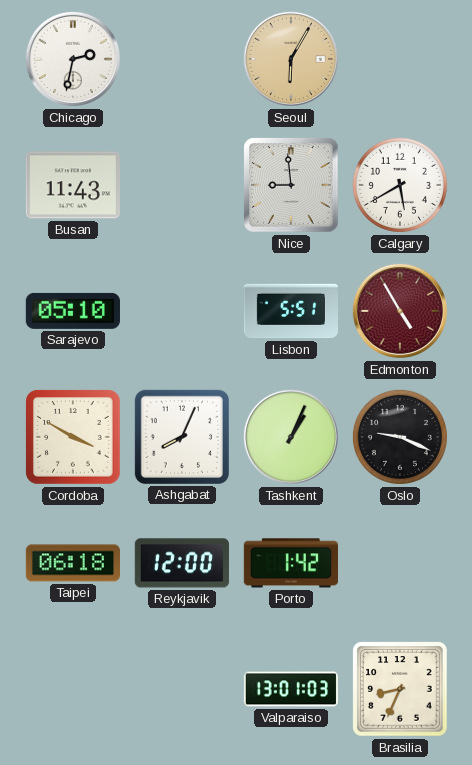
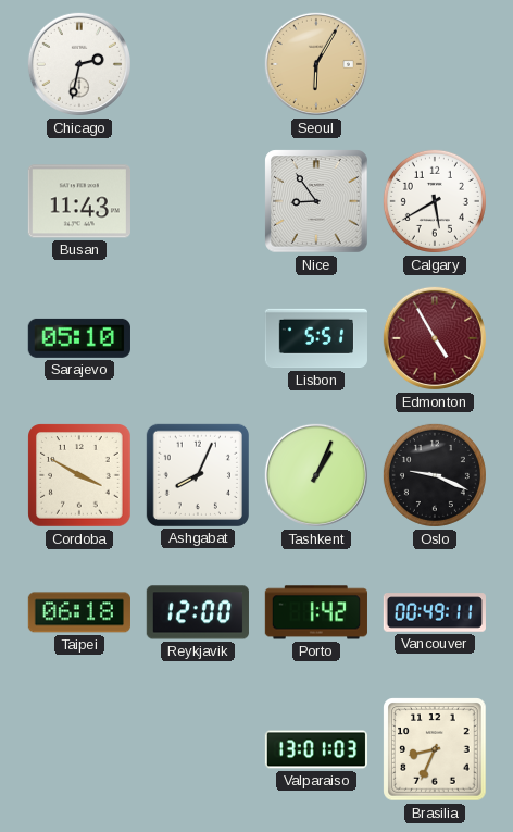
Nice: 8:59 -> 8:54 (316, 201)
Vancouver: none -> 00:49 (435, 612)
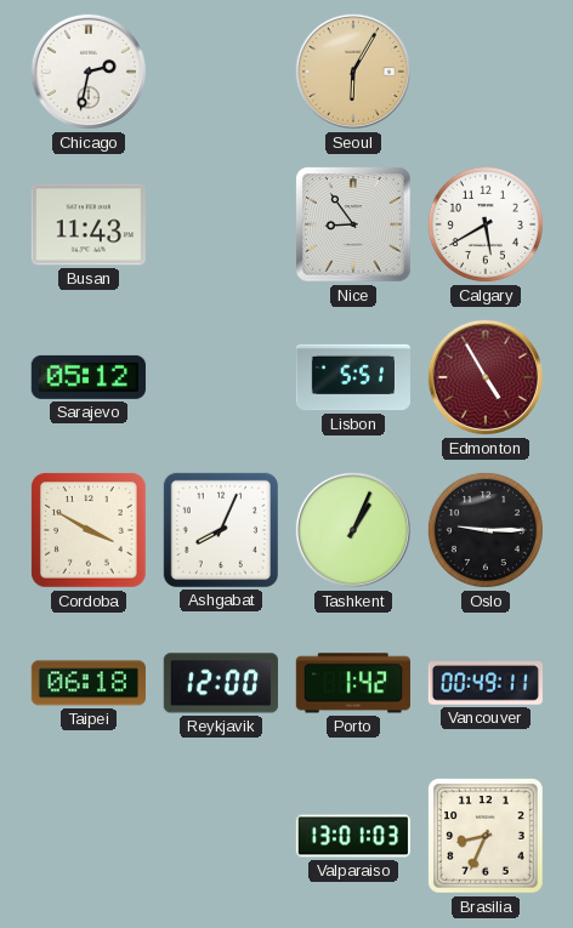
Sarajevo: 05:10 -> 05:12 (89, 377)
Oslo: 9:19 -> 9:15 (486, 530)
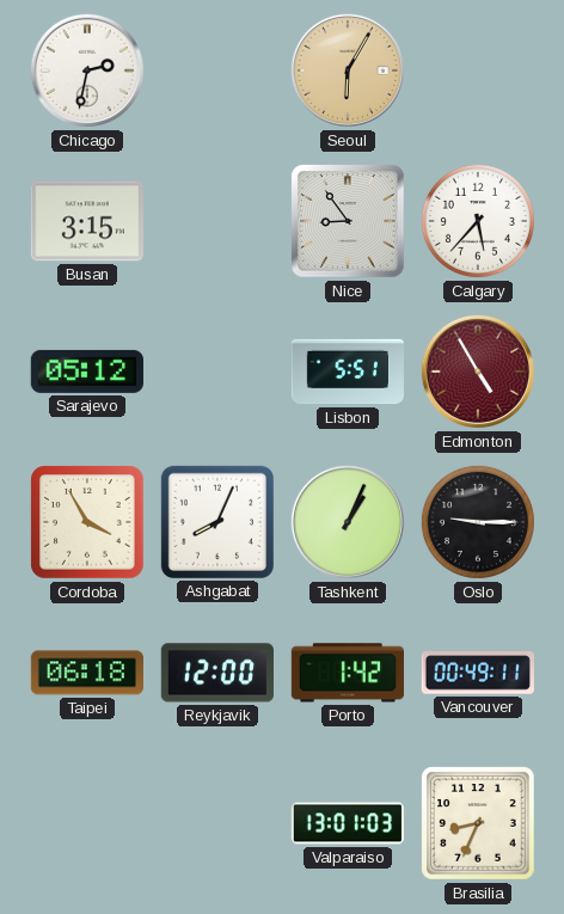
Busan: 11:43 -> 3:15 (87, 221)
Calgary: 5:40 -> 5:37 (478, 221)
Cordoba: 3:50 -> 3:55 (87, 522)
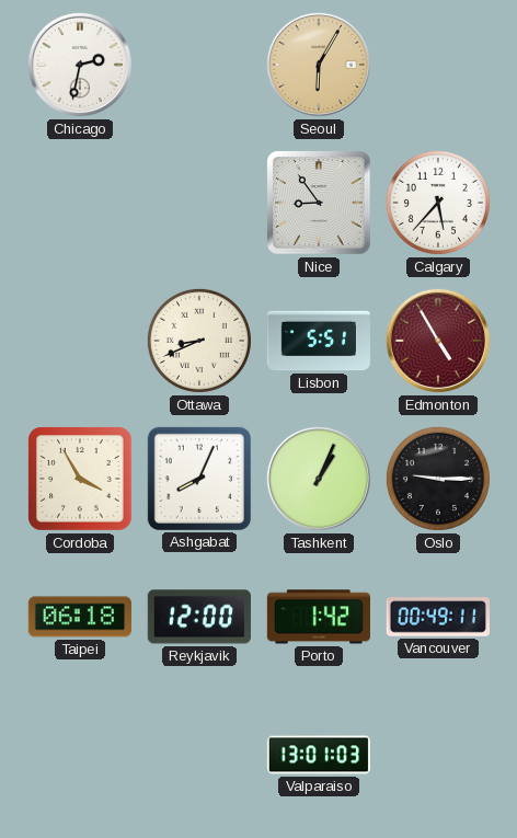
Busan: 3:15 -> none (87, 221)
Sarajevo: 05:12 -> none (87, 372)
Ottawa: none -> 8:41 (199, 341)
Brasilia: 8:34 -> none (478, 823)
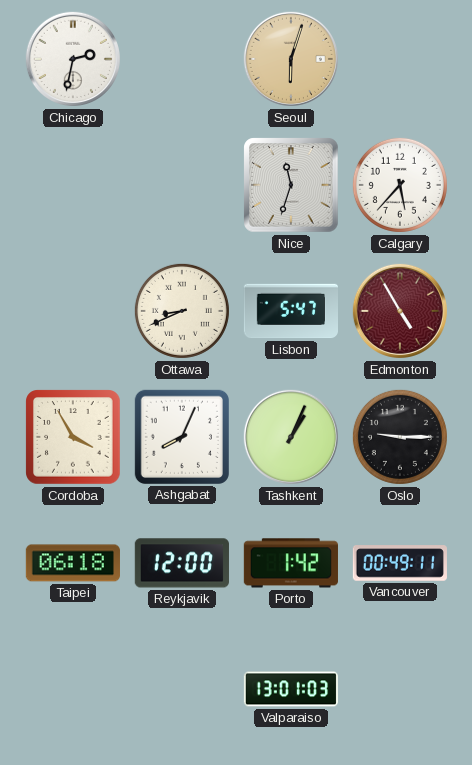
Seoul: 6:05 -> 6:03 (291, 59)
Nice: 8:54 -> 11:33 (291, 185)
Lisbon: 5:51 -> 5:47 (290, 311)
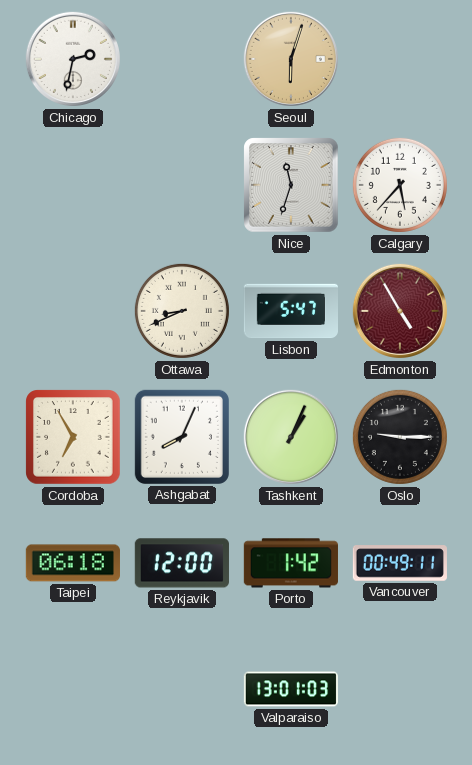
Cordoba: 3:55 -> 6:55 (73, 437)
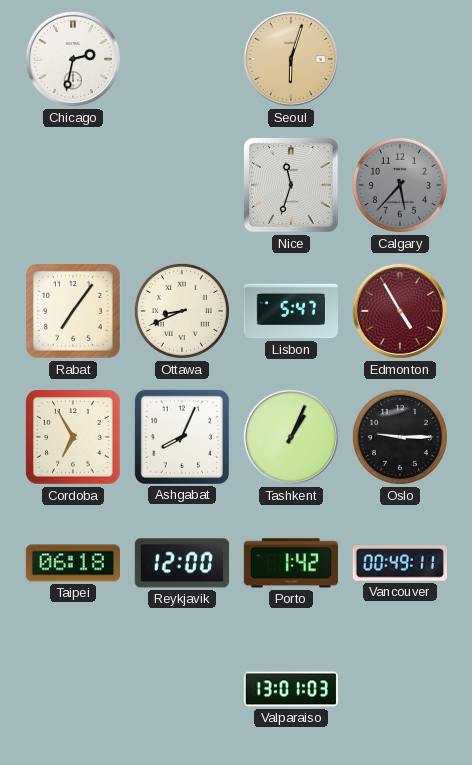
Calgary dial: white -> grey (400, 185)
Rabat: none -> 7:06 (73, 311)
